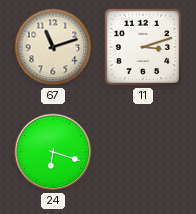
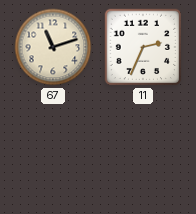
11: 3:12 -> 2:34 (143, 47)
24: 6:18 -> none (53, 152)
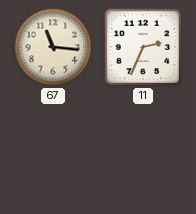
67: 11:12 -> 11:16 (53, 47)
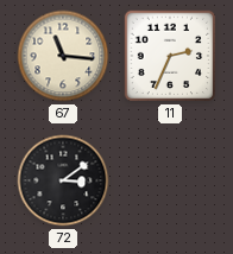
72: none -> 3:09 (63, 180)
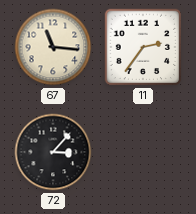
11: 2:34 -> 2:36 (143, 47)
72: 3:09 -> 3:07 (53, 152)
